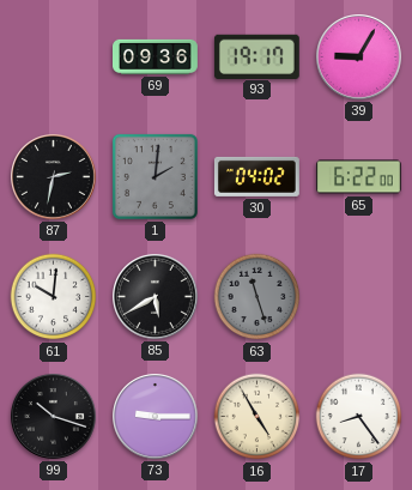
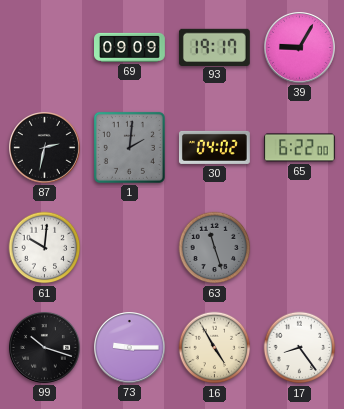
69: 09:36 -> 09:09 (130, 47)
85: 5:40 -> none (156, 297)
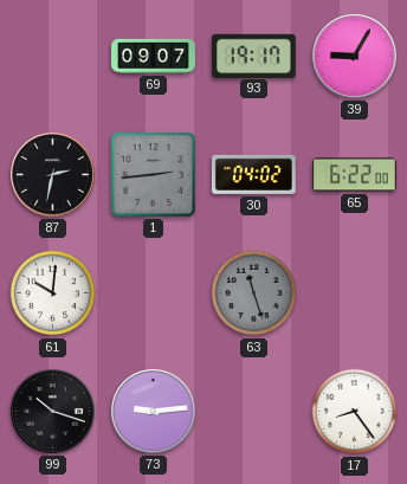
69: 09:09 -> 09:07 (154, 56)
1: 2:01 -> 2:44 (153, 174)
73: 9:15 -> 9:14 (154, 412)
16: 4:55 -> none (215, 348)
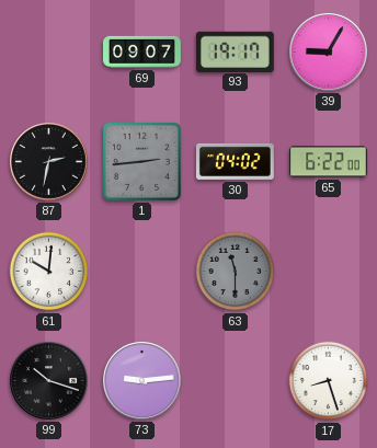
63: 11:27 -> 11:30 (236, 272)
17: 8:24 -> 8:27 (329, 381)
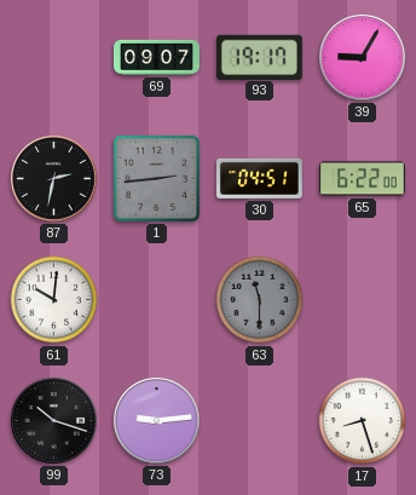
30: 04:02 -> 04:51 (260, 178)
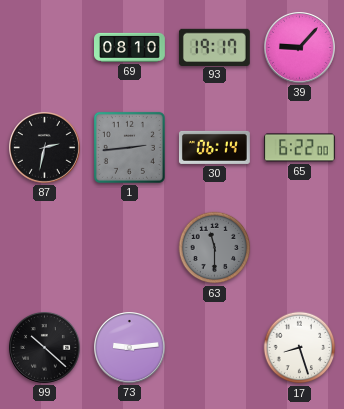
69: 09:07 -> 08:10 (130, 47)
39: 9:05 -> 9:07 (300, 48)
30: 04:51 -> 06:14 (215, 147)
61: 10:01 -> none (54, 300)
99: 10:18 -> 10:22 (45, 348)
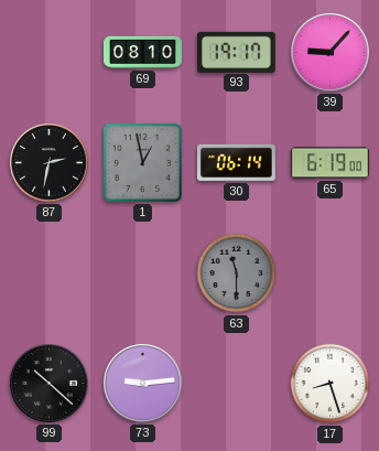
1: 2:44 -> 12:58 (142, 162)
65: 6:22 -> 6:19 (331, 163)
